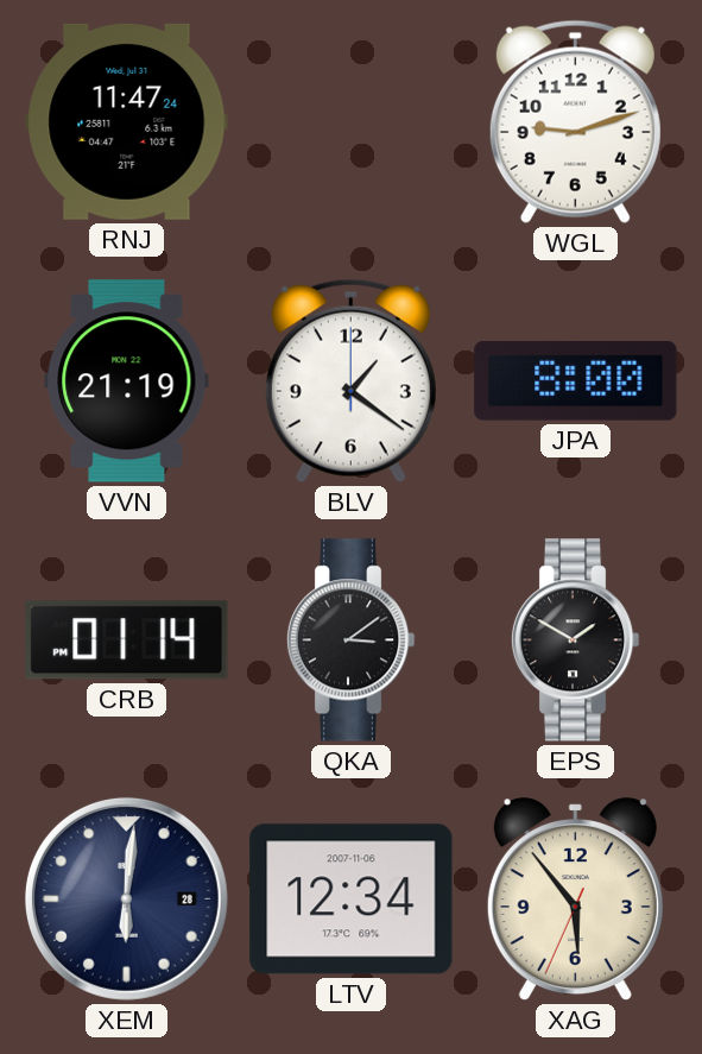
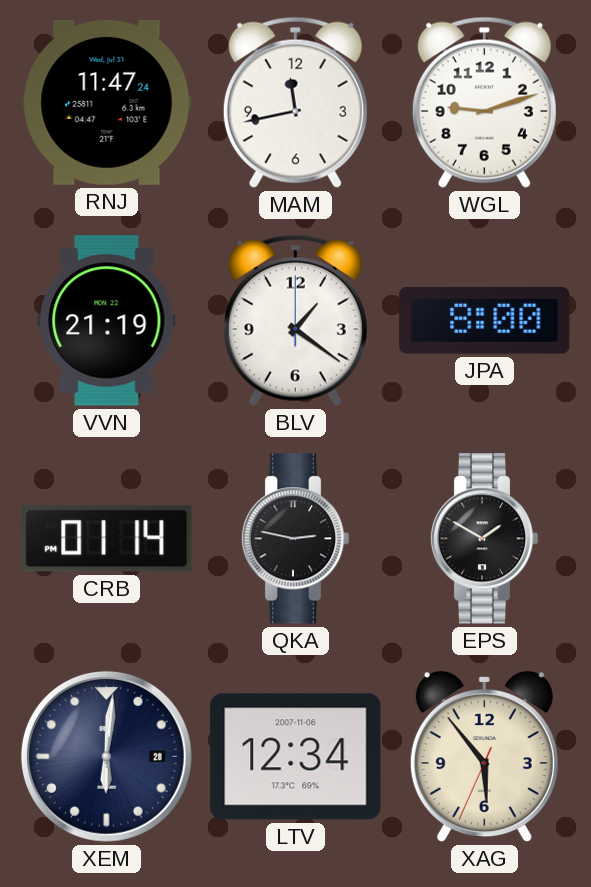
MAM: none -> 11:43 (295, 102)
QKA: 3:09 -> 2:47 (295, 539)
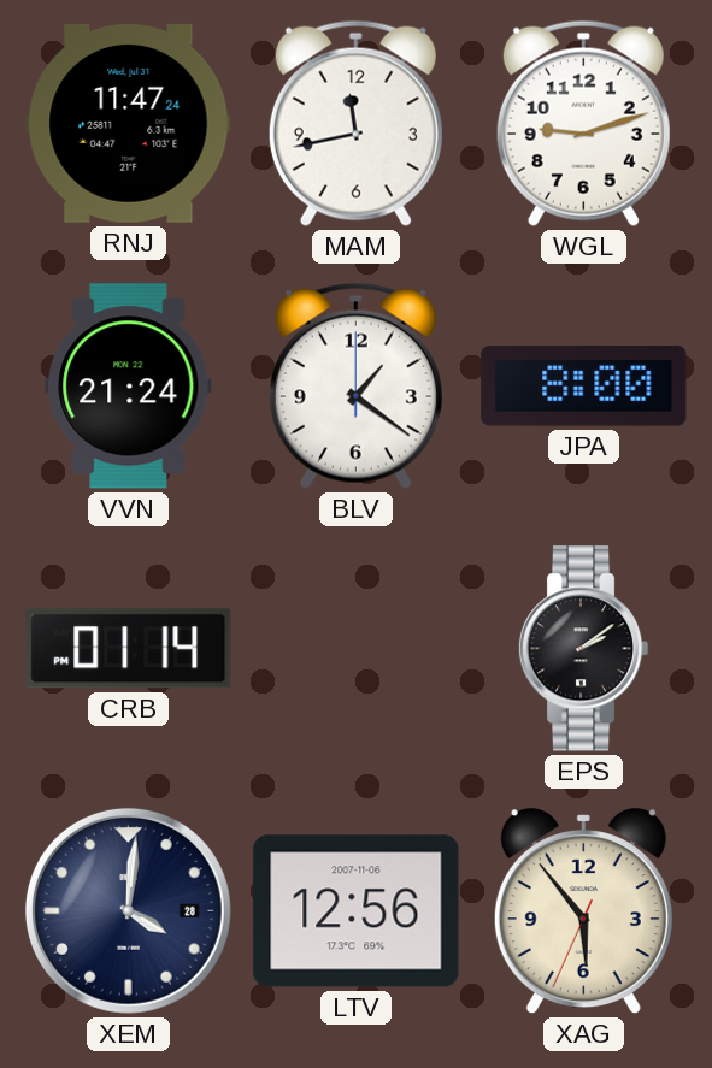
VVN: 21:19 -> 21:24 (129, 387)
QKA: 2:47 -> none (295, 539)
EPS: 1:50 -> 2:09 (583, 649)
XEM: 6:01 -> 4:01 (128, 910)
LTV: 12:34 -> 12:56 (357, 911)
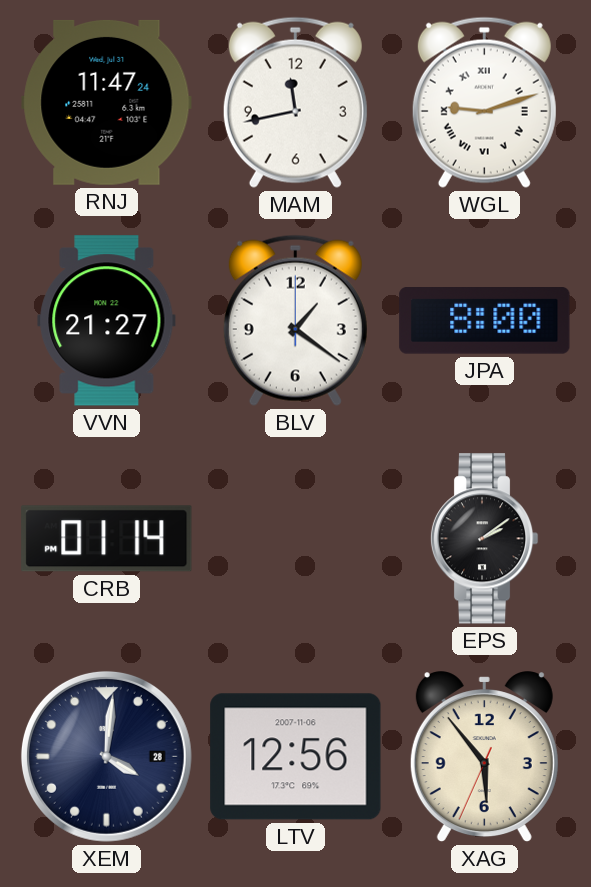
WGL numerals: Arabic -> Roman (484, 102)
VVN: 21:24 -> 21:27 (107, 321)
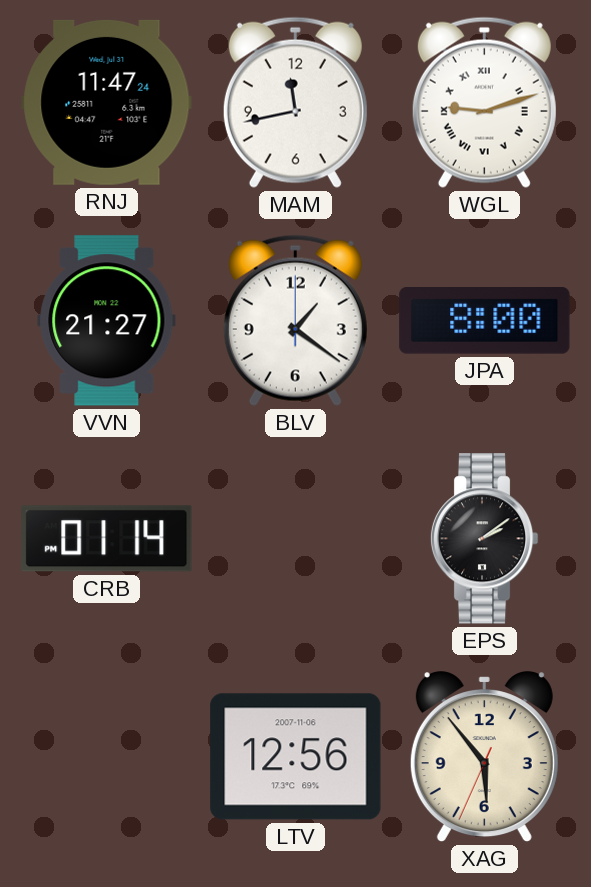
XEM: 4:01 -> none (106, 756)
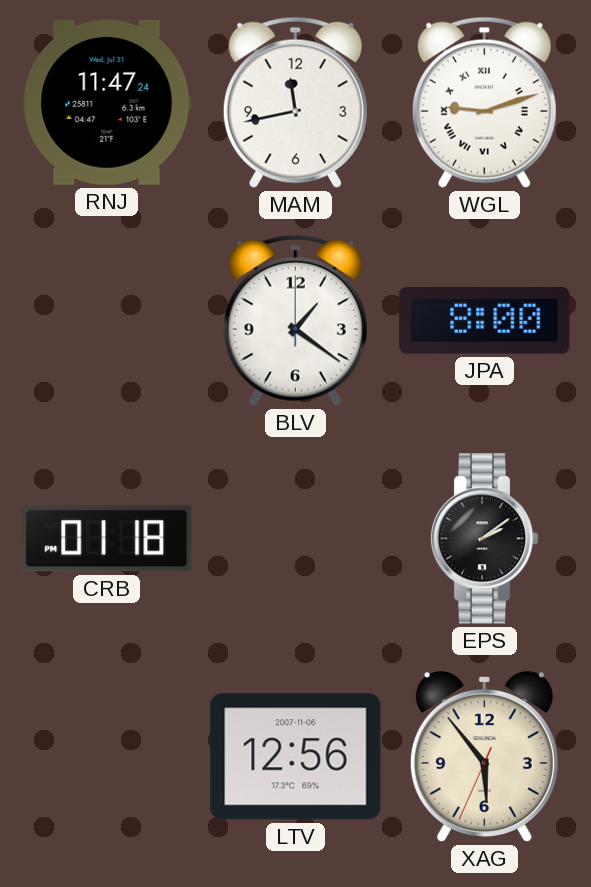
VVN: 21:27 -> none (107, 321)
CRB: 01:14 -> 01:18 (107, 539)
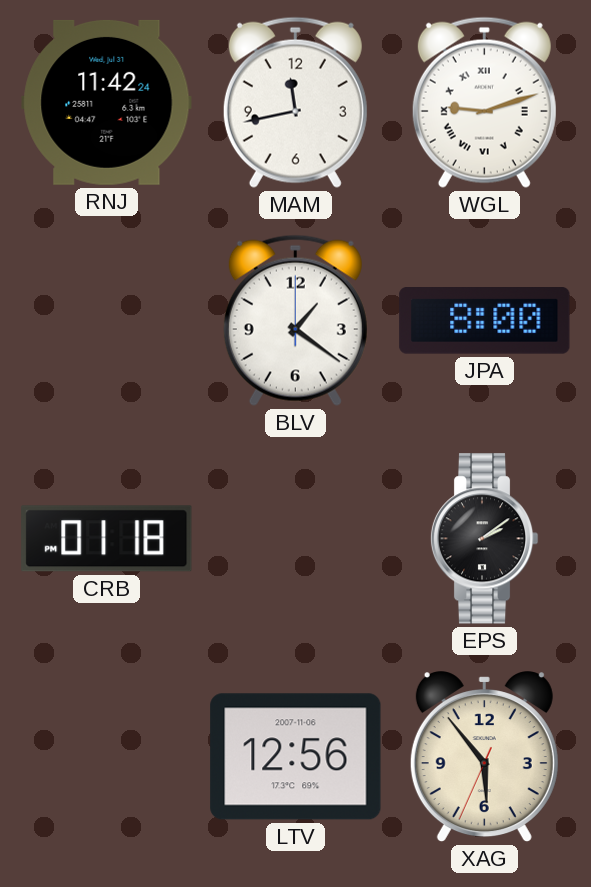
RNJ: 11:47 -> 11:42 (107, 102)
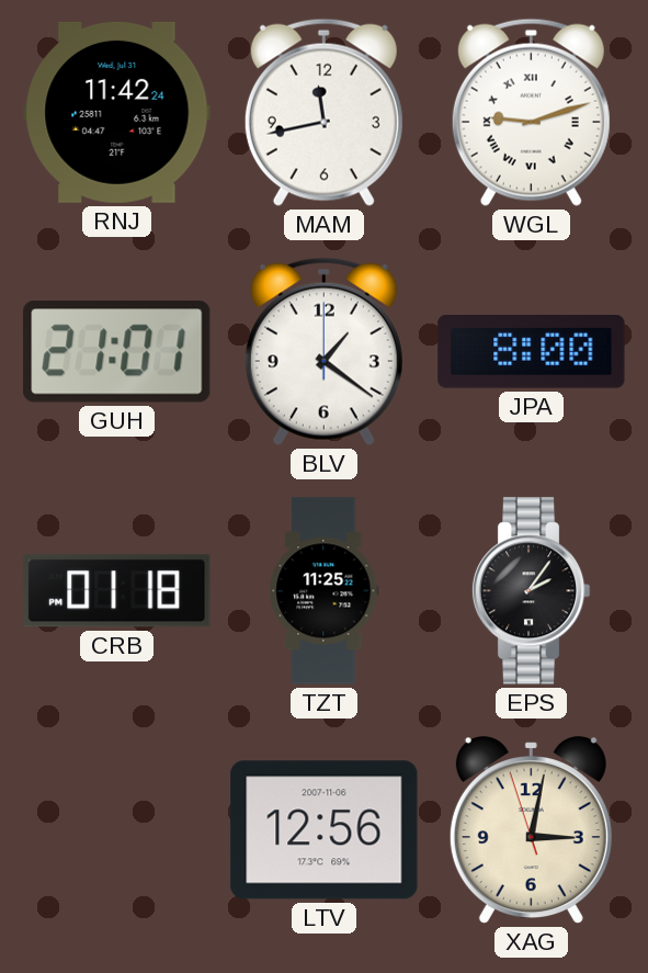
GUH: none -> 21:01 (117, 352)
TZT: none -> 11:25 (325, 591)
EPS: 2:09 -> 2:06 (531, 591)
XAG: 5:53 -> 3:01 (531, 830)
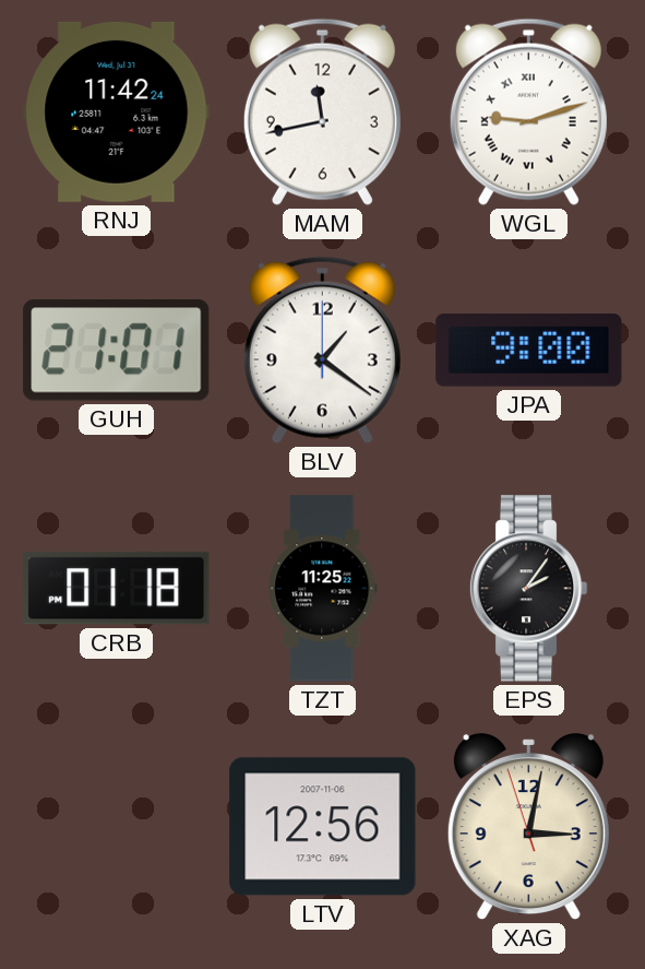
JPA: 8:00 -> 9:00 (529, 351)
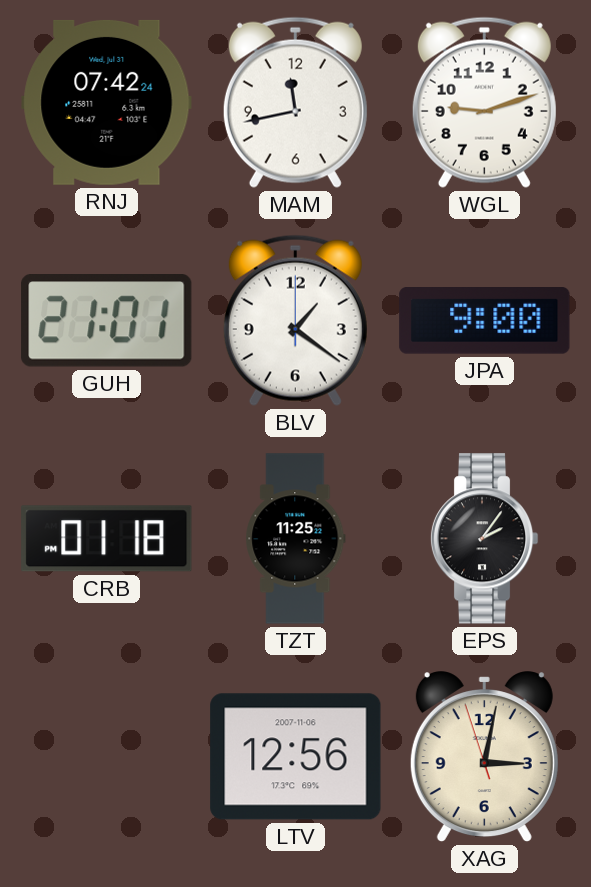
RNJ: 11:42 -> 07:42 (107, 102)
WGL numerals: Roman -> Arabic (484, 102)
